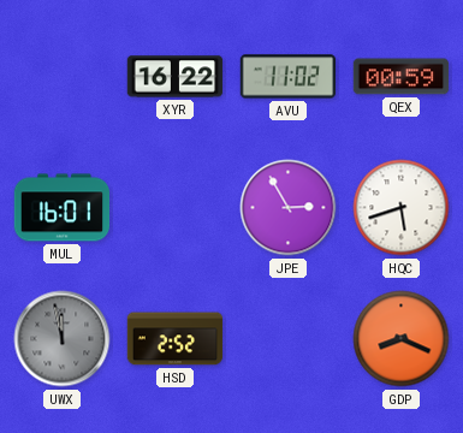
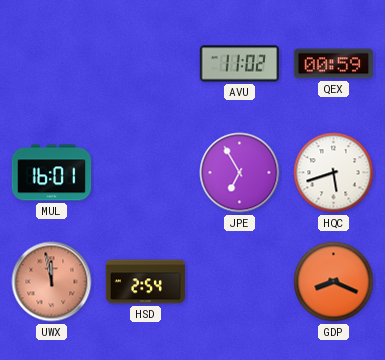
XYR: 16:22 -> none (176, 77)
JPE: 2:55 -> 6:55 (240, 173)
UWX dial: grey -> salmon (52, 282)
HSD: 2:52 -> 2:54 (146, 282)
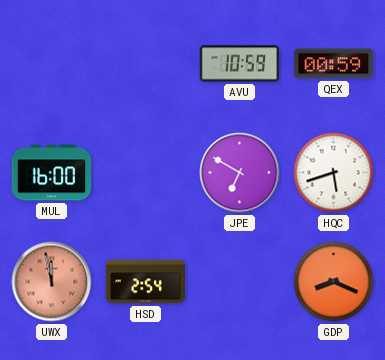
AVU: 11:02 -> 10:59 (240, 64)
MUL: 16:01 -> 16:00 (52, 173)
JPE: 6:55 -> 6:50 (240, 173)
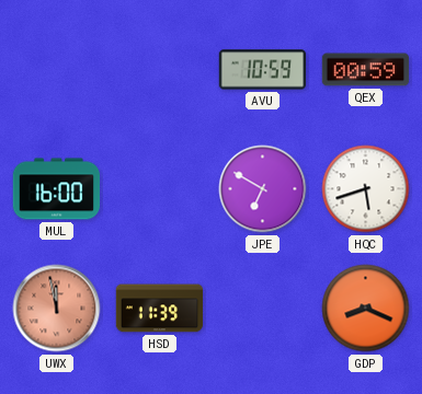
HSD: 2:54 -> 11:39 (160, 309)
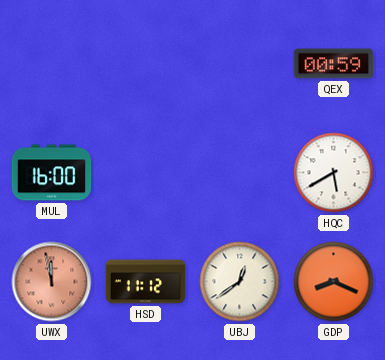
AVU: 10:59 -> none (263, 70)
JPE: 6:50 -> none (263, 189)
HQC: 5:42 -> 5:40 (334, 173)
HSD: 11:39 -> 11:12 (146, 282)
UBJ: none -> 12:39 (240, 282)
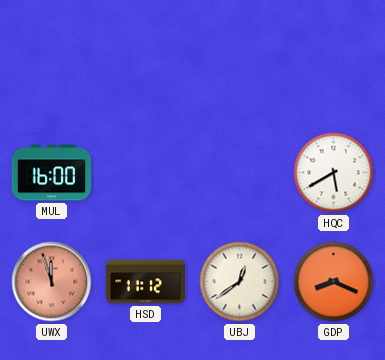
QEX: 00:59 -> none (334, 64)
UWX: 11:58 -> 11:57 (52, 282)
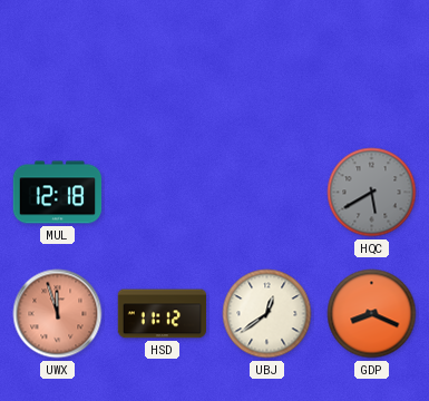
MUL: 16:00 -> 12:18 (58, 193)
HQC dial: white -> grey (372, 193)
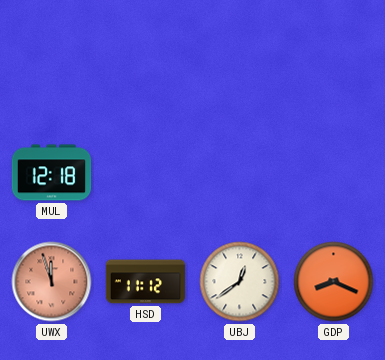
HQC: 5:40 -> none (372, 193)
